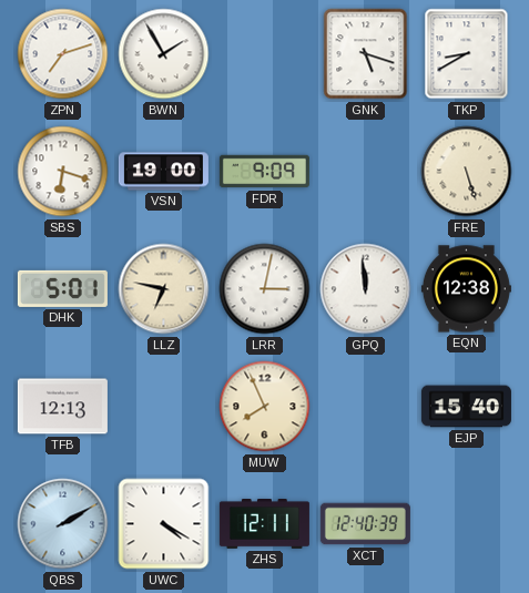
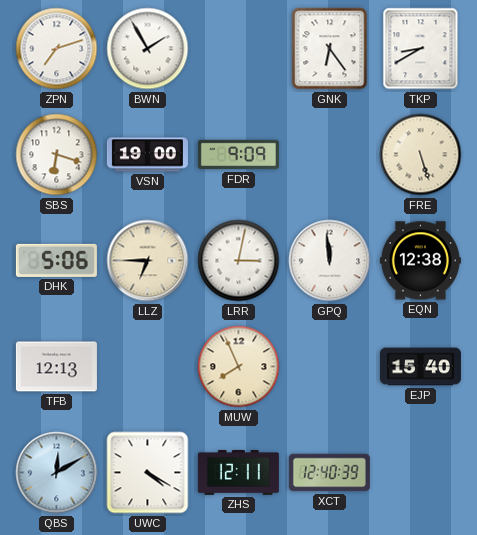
GNK: 5:18 -> 6:24 (330, 49)
DHK: 5:01 -> 5:06 (56, 260)
LLZ: 6:47 -> 6:45 (148, 261)
QBS: 2:10 -> 12:10 (57, 473)
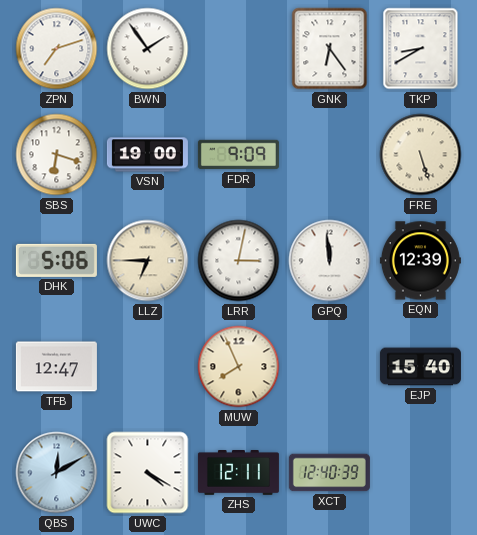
BWN: 1:55 -> 1:54 (148, 49)
EQN: 12:38 -> 12:39 (420, 261)
TFB: 12:13 -> 12:47 (56, 367)
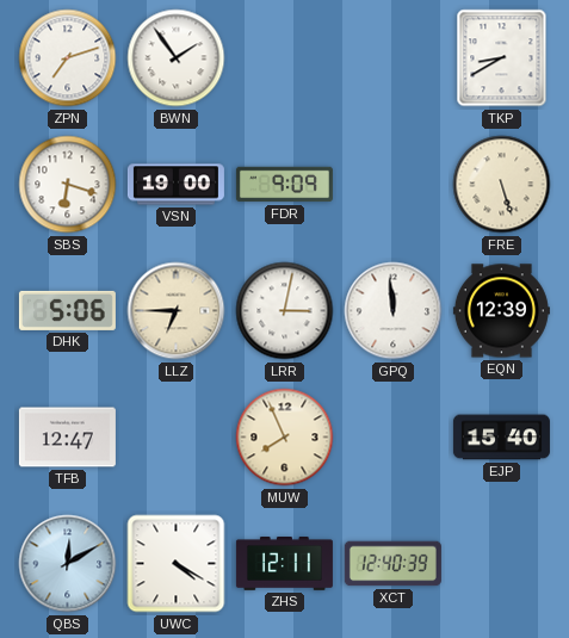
GNK: 6:24 -> none (330, 49)
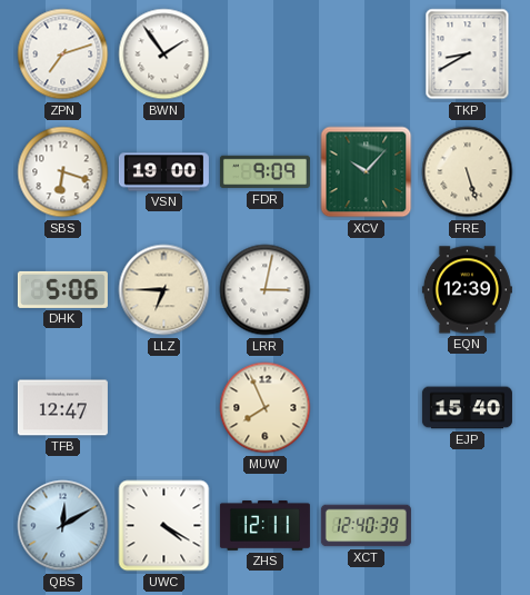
XCV: none -> 10:07 (367, 172)
GPQ: 11:59 -> none (394, 311)
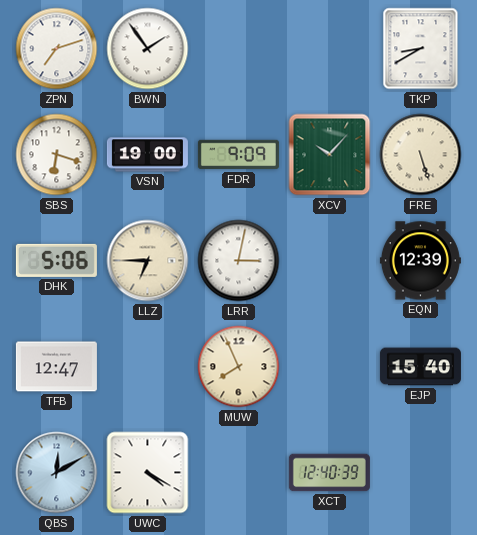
ZHS: 12:11 -> none (264, 526)
